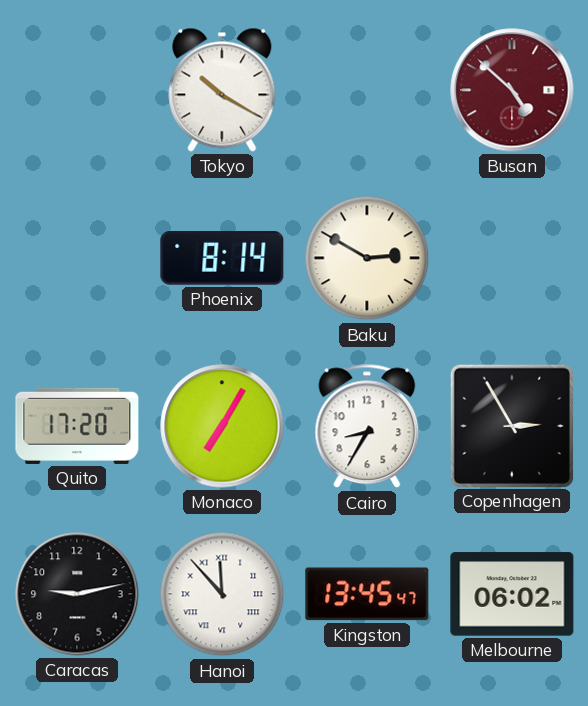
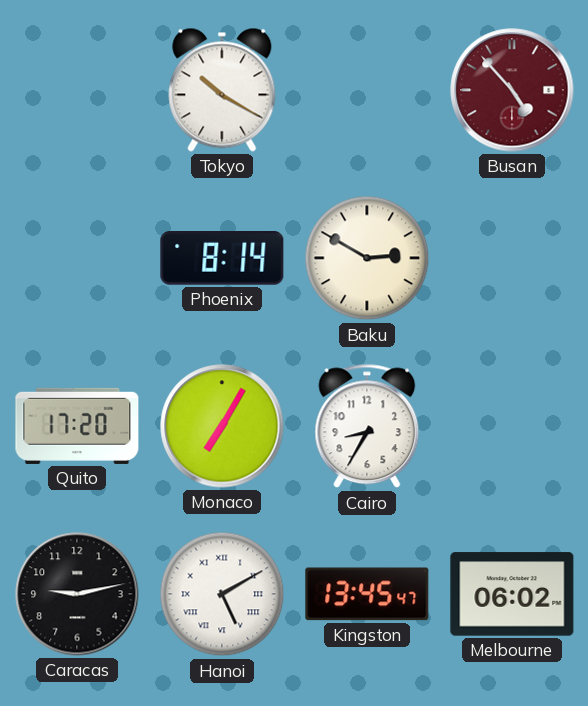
Busan: 4:52 -> 4:53 (512, 90)
Copenhagen: 2:55 -> none (511, 425)
Hanoi: 11:53 -> 5:10 (222, 594)
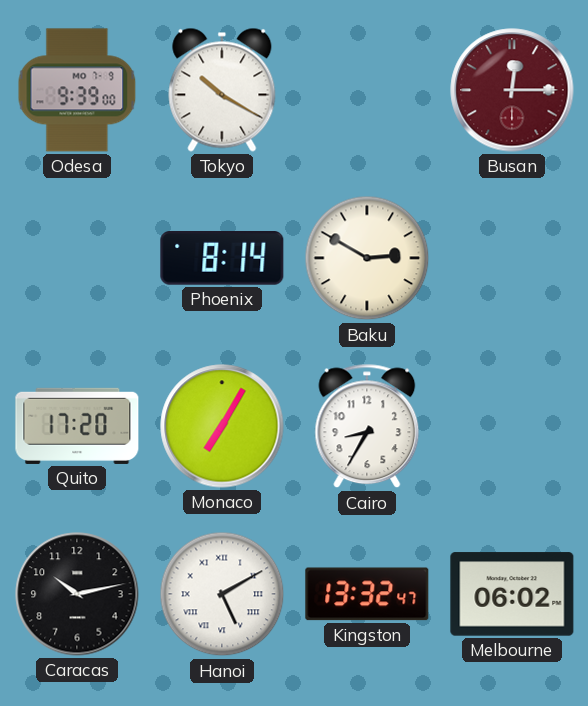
Odesa: none -> 9:39 (77, 90)
Busan: 4:53 -> 12:15 (512, 90)
Caracas: 9:13 -> 10:13 (77, 594)
Kingston: 13:45 -> 13:32 (367, 594)
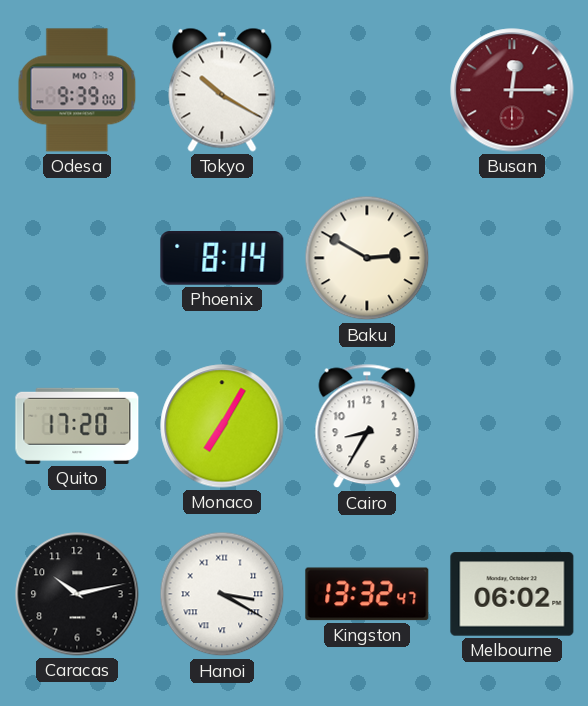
Hanoi: 5:10 -> 3:20 (222, 594)
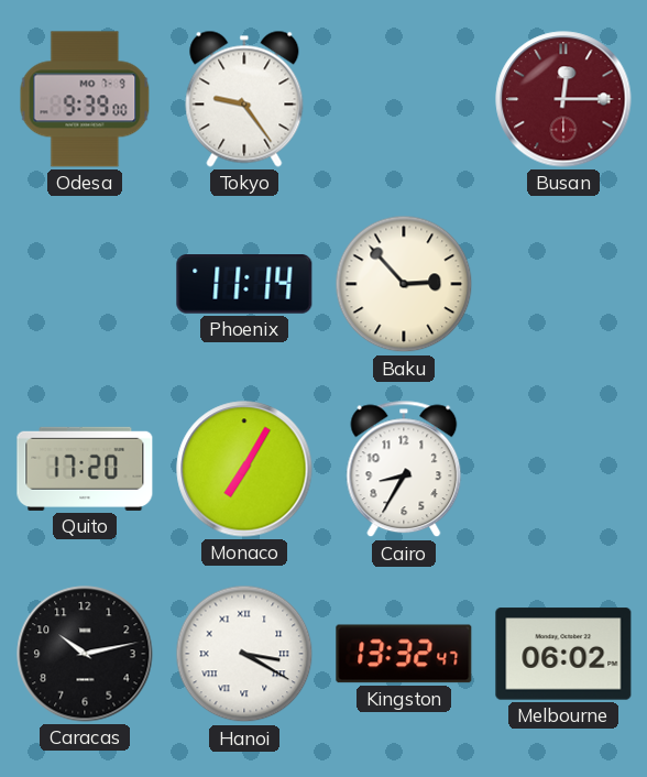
Tokyo: 10:20 -> 9:24 (244, 99)
Phoenix: 8:14 -> 11:14 (244, 285)
Baku: 2:50 -> 2:53 (404, 284)
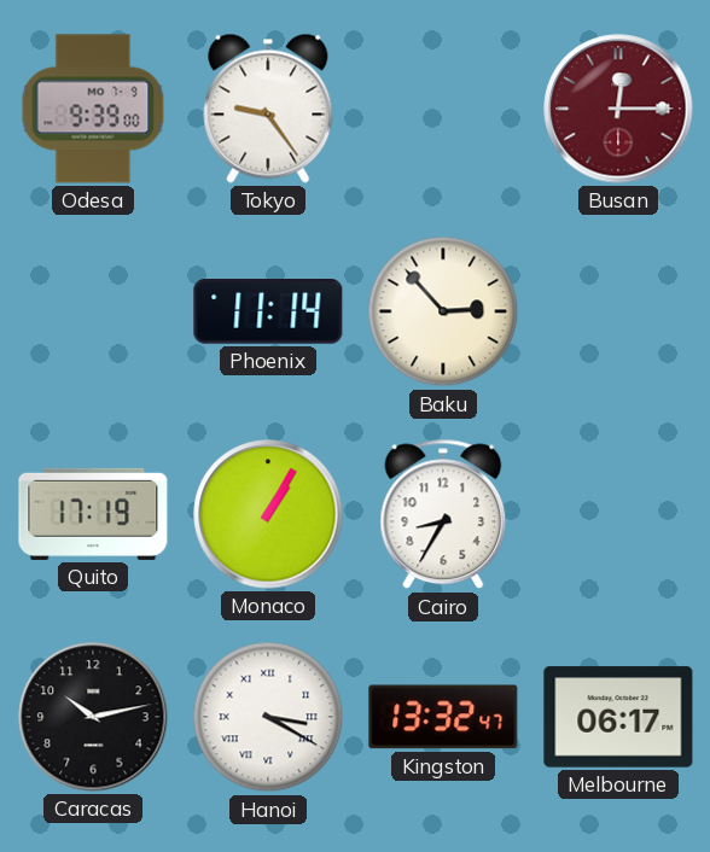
Quito: 17:20 -> 17:19 (93, 514)
Monaco: 7:05 -> 1:05 (268, 514)
Melbourne: 06:02 -> 06:17 (618, 717)
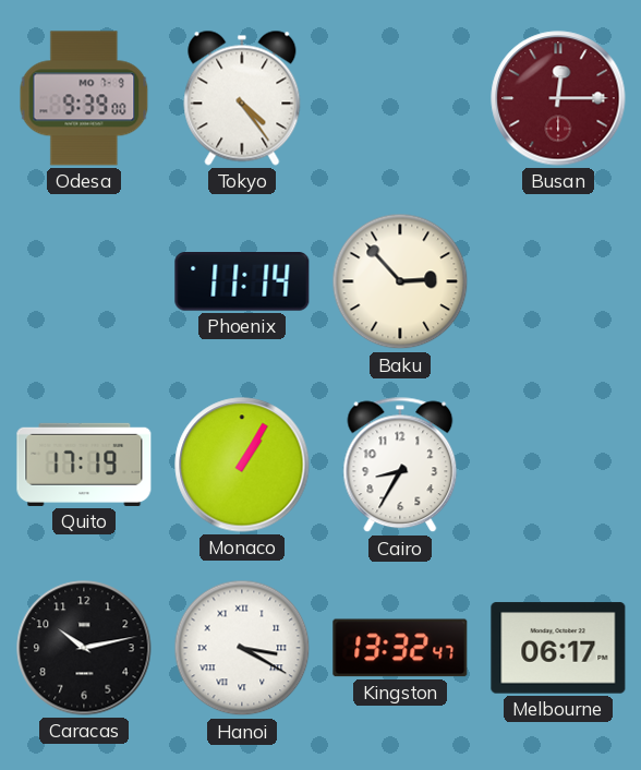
Tokyo: 9:24 -> 4:24 (242, 98)
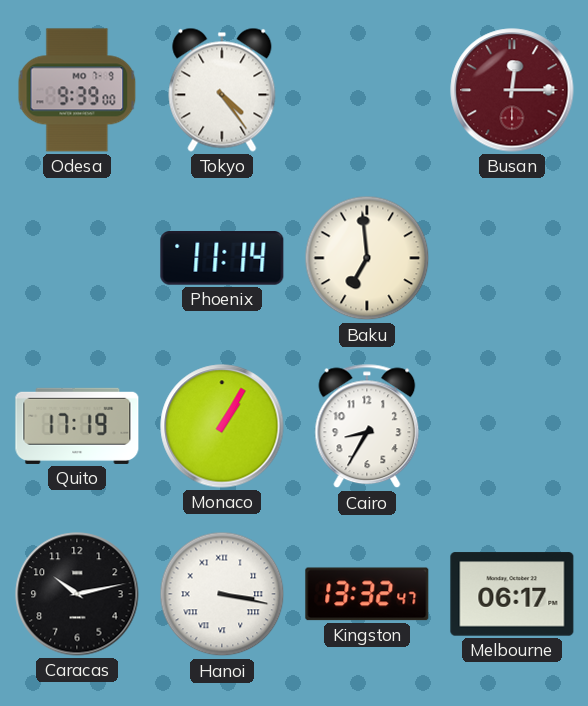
Baku: 2:53 -> 6:59 (367, 258)
Hanoi: 3:20 -> 3:17 (222, 594)
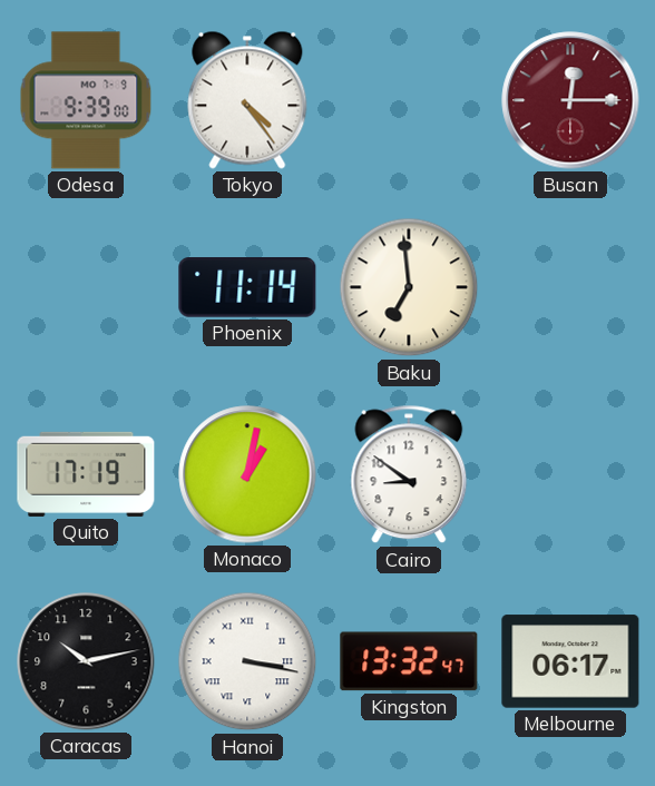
Monaco: 1:05 -> 1:02 (247, 474)
Cairo: 8:35 -> 8:51 (409, 474)
